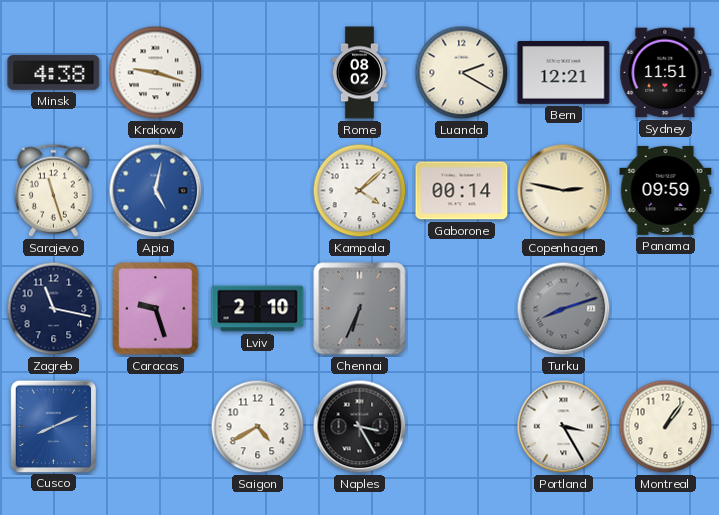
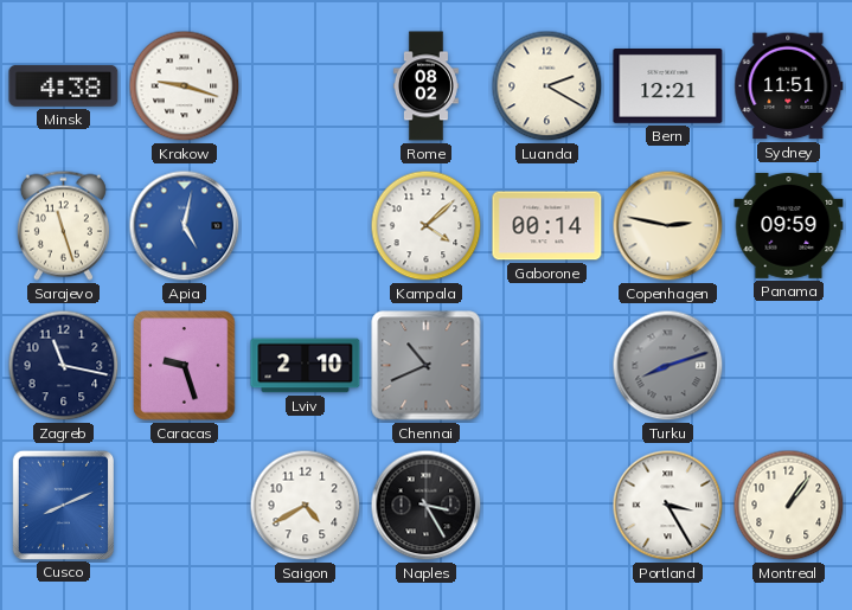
Chennai: 6:34 -> 10:41 (427, 366)
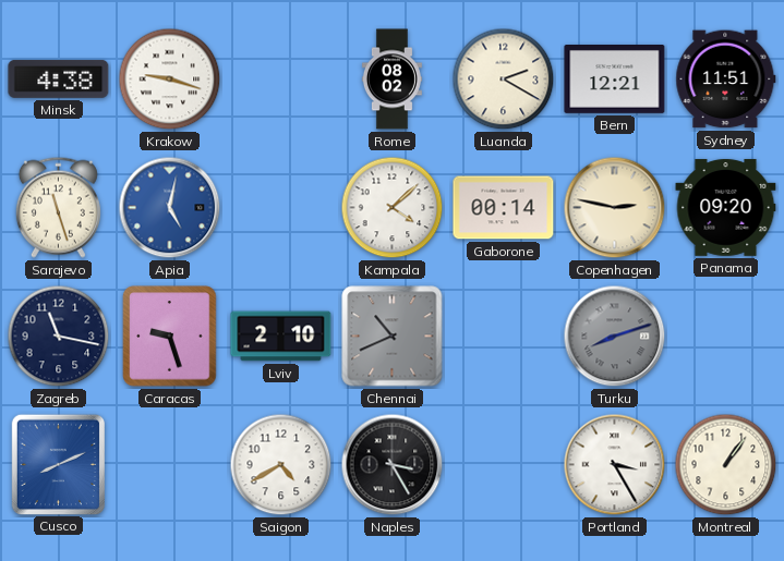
Panama: 09:59 -> 09:20 (726, 208)
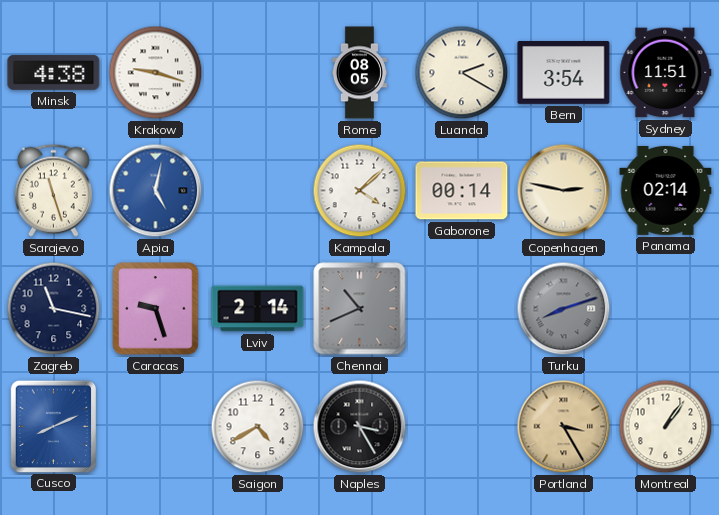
Rome: 08:02 -> 08:05 (359, 73)
Bern: 12:21 -> 3:54 (564, 73)
Panama: 09:20 -> 02:14 (666, 191)
Lviv: 2:10 -> 2:14 (258, 309)
Portland dial: white -> champagne (564, 427)
